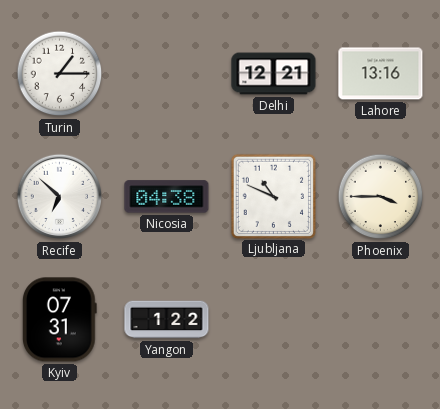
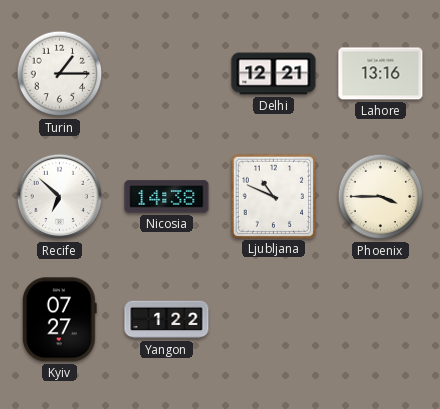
Nicosia: 04:38 -> 14:38 (167, 197)
Kyiv: 07:31 -> 07:27 (59, 320)
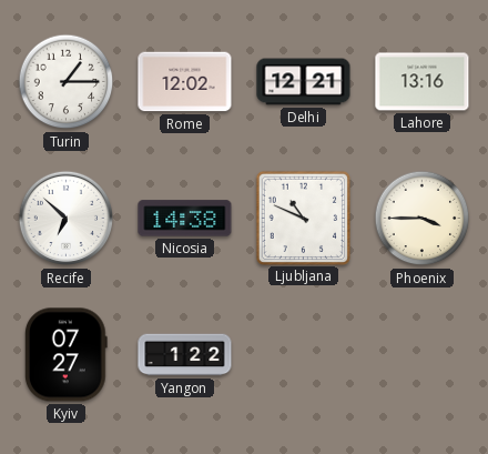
Rome: none -> 12:02 (185, 82)
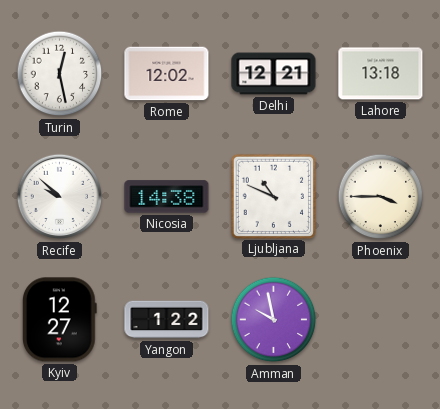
Turin: 1:15 -> 12:28 (60, 74)
Lahore: 13:16 -> 13:18 (381, 74)
Recife: 6:52 -> 9:52 (60, 197)
Kyiv: 07:27 -> 12:27 (59, 320)
Amman: none -> 9:58 (274, 320)
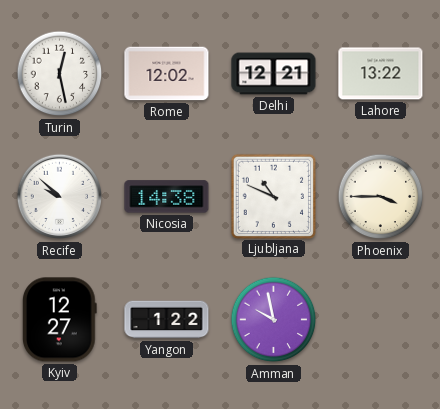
Lahore: 13:18 -> 13:22 (381, 74)
